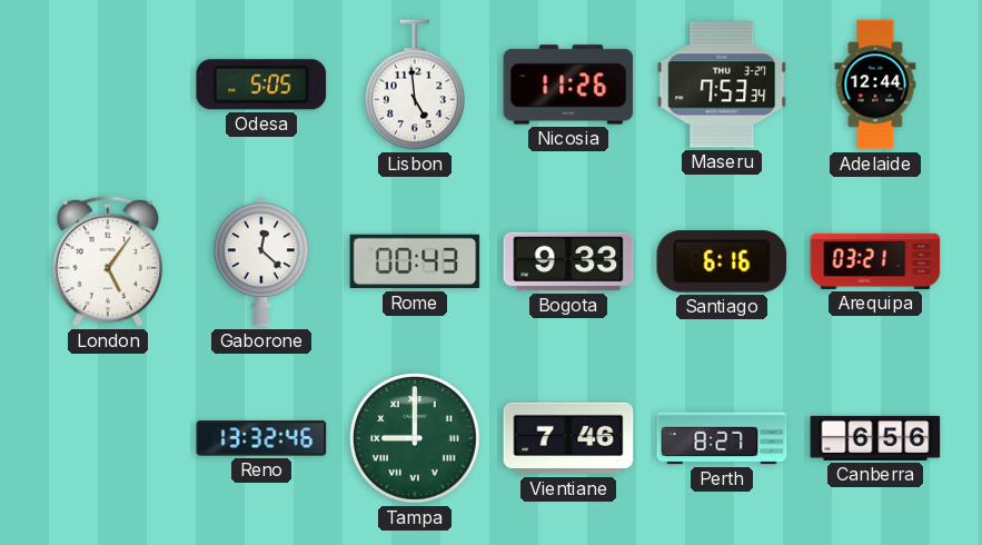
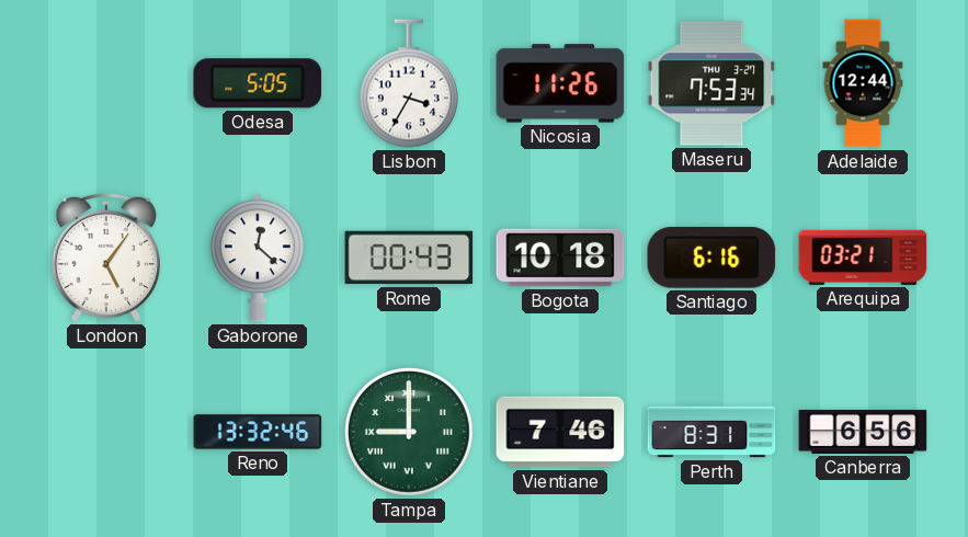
Lisbon: 4:59 -> 3:35 (409, 83)
Bogota: 9:33 -> 10:18 (560, 258)
Perth: 8:27 -> 8:31 (711, 432)
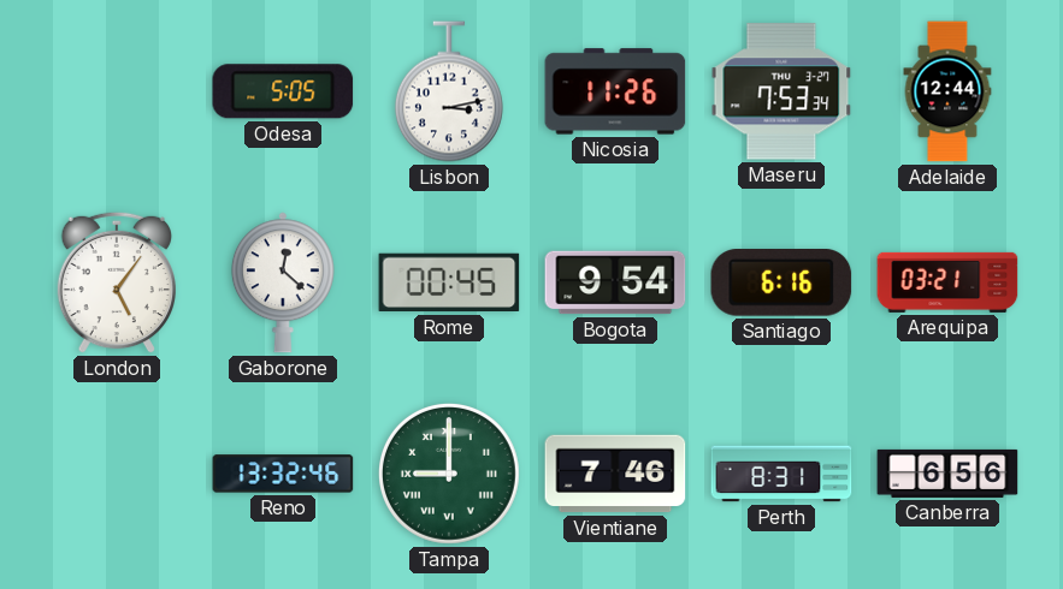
Lisbon: 3:35 -> 3:13 (449, 91)
Rome: 00:43 -> 00:45 (449, 282)
Bogota: 10:18 -> 9:54 (615, 282)
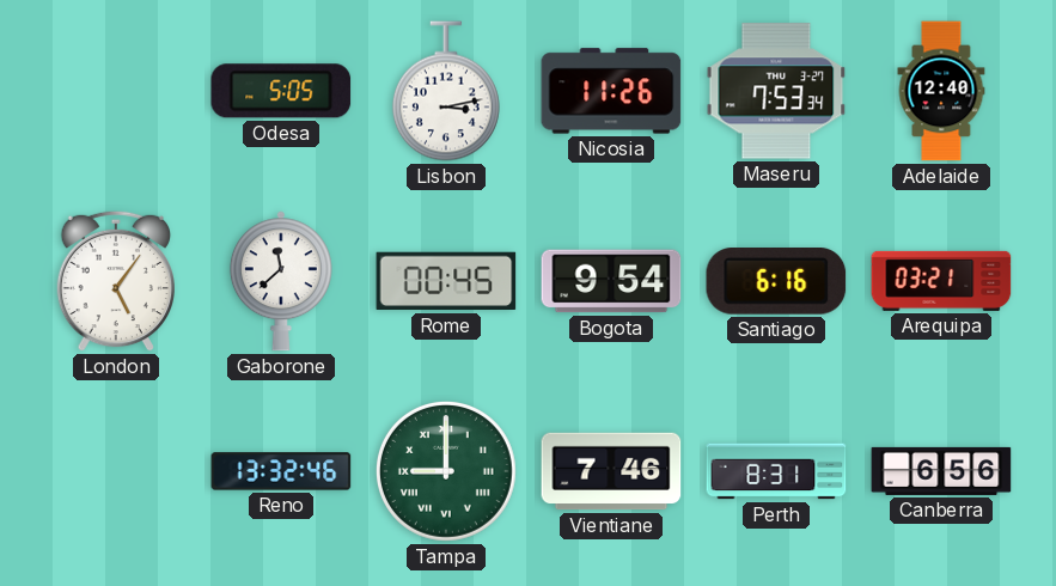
Adelaide: 12:44 -> 12:40 (941, 91)
Gaborone: 12:22 -> 11:38 (281, 281)
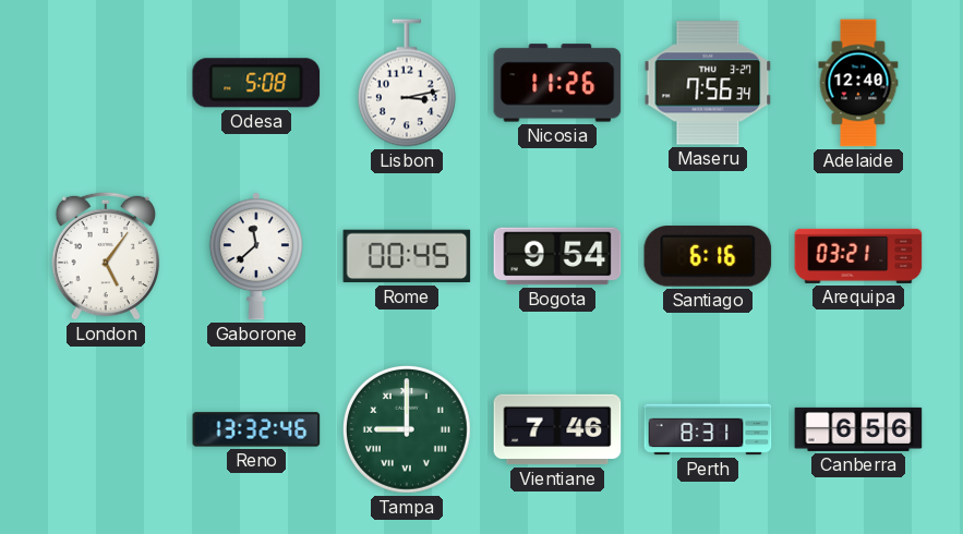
Odesa: 5:05 -> 5:08 (256, 83)
Maseru: 7:53 -> 7:56 (708, 83)
